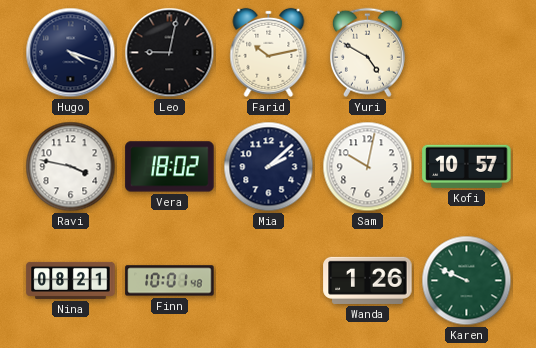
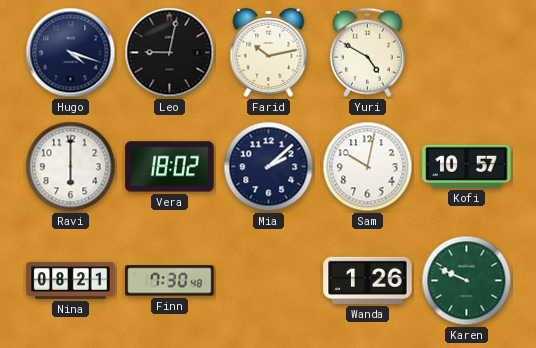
Ravi: 3:47 -> 6:00 (71, 167)
Finn: 10:01 -> 7:30 (170, 281)
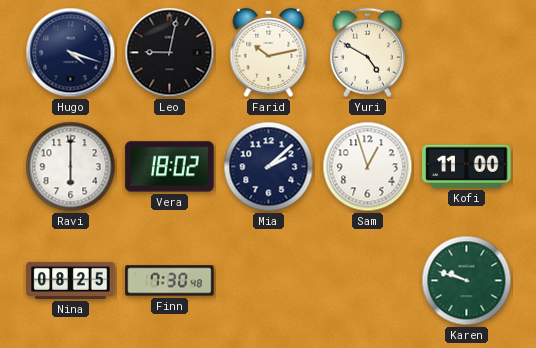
Sam: 10:02 -> 12:57 (368, 167)
Kofi: 10:57 -> 11:00 (467, 166)
Nina: 08:21 -> 08:25 (71, 280)
Wanda: 1:26 -> none (368, 280)
Karen: 9:49 -> 9:48 (467, 281)
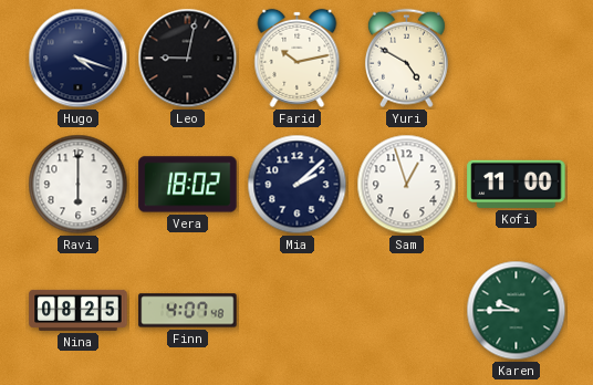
Finn: 7:30 -> 4:07 (188, 311)
Karen: 9:48 -> 9:45 (517, 311)
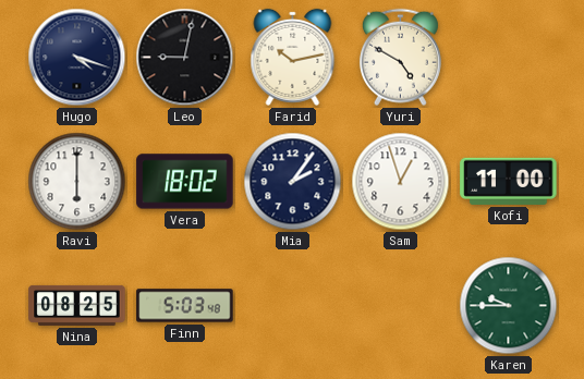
Mia: 2:08 -> 2:06 (293, 182)
Finn: 4:07 -> 5:03 (185, 306)
